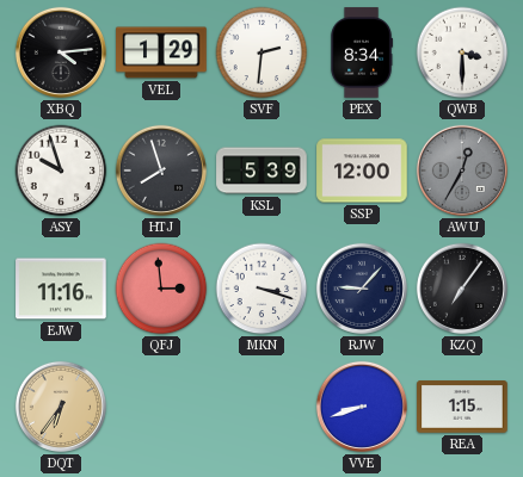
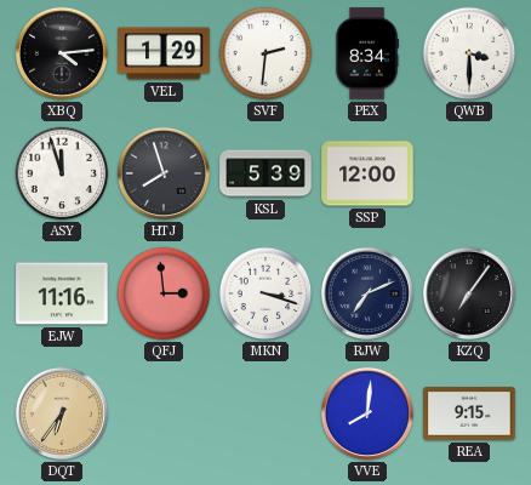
ASY: 9:57 -> 11:57 (62, 173)
AWU: 12:35 -> none (462, 171)
RJW: 9:07 -> 7:11 (367, 293)
VVE: 8:42 -> 8:01 (367, 413)
REA: 1:15 -> 9:15 (469, 413)
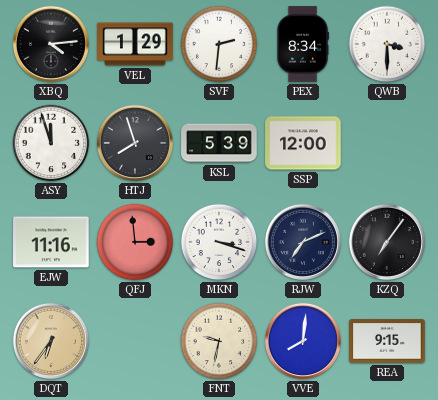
FNT: none -> 9:32 (219, 341)
